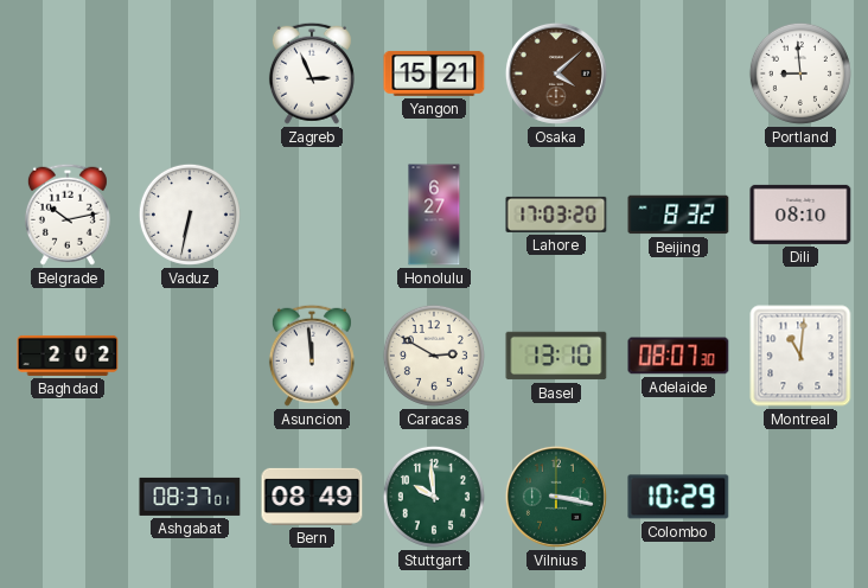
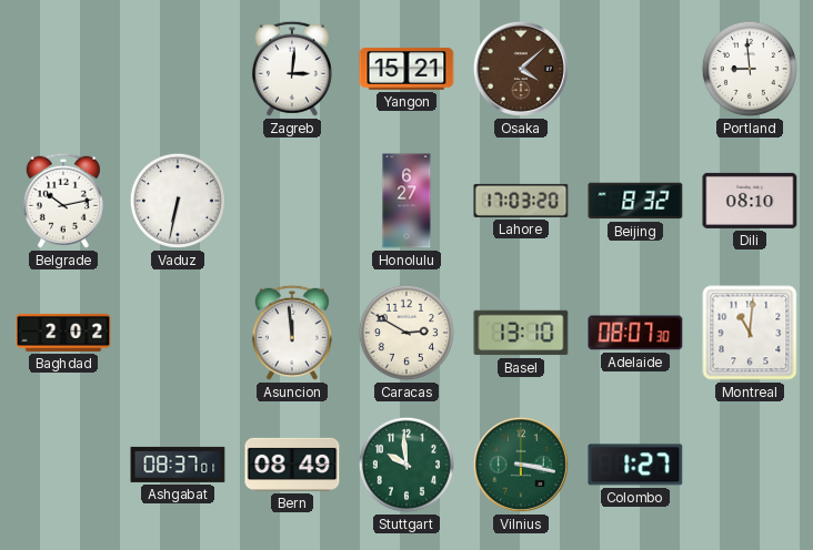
Zagreb: 2:56 -> 3:01 (292, 69)
Colombo: 10:29 -> 1:27 (635, 465)
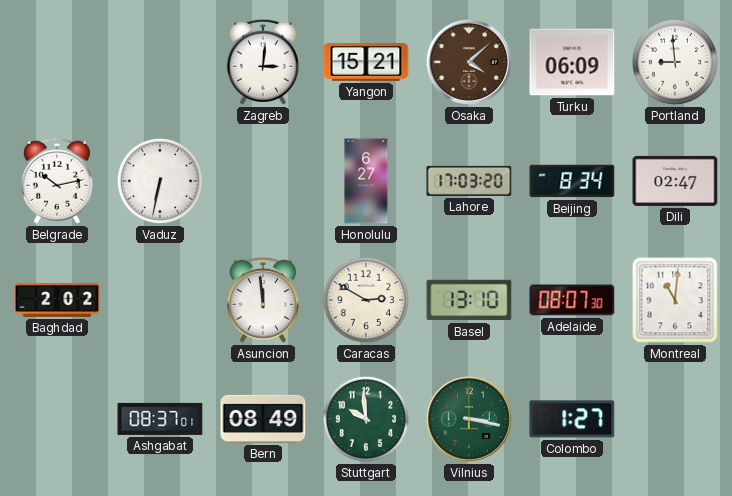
Turku: none -> 06:09 (572, 62)
Beijing: 8:32 -> 8:34 (572, 181)
Dili: 08:10 -> 02:47 (675, 181)
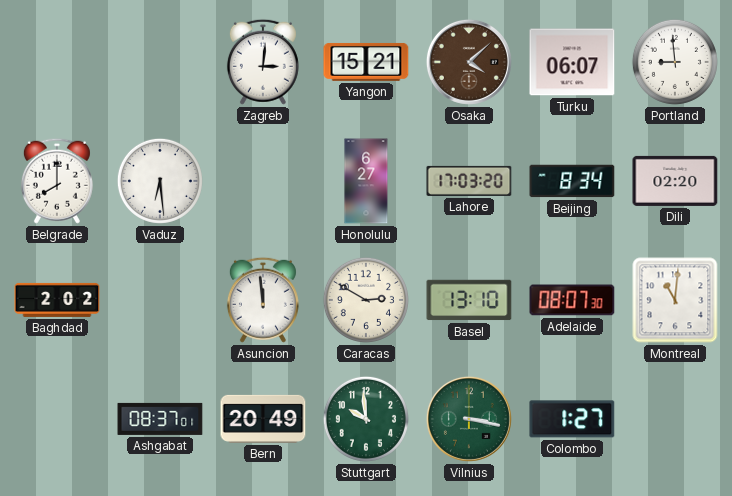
Turku: 06:09 -> 06:07 (572, 62)
Belgrade: 10:13 -> 8:00 (57, 181)
Vaduz: 6:32 -> 6:29 (160, 181)
Dili: 02:47 -> 02:20 (675, 181)
Bern: 08:49 -> 20:49 (263, 419)
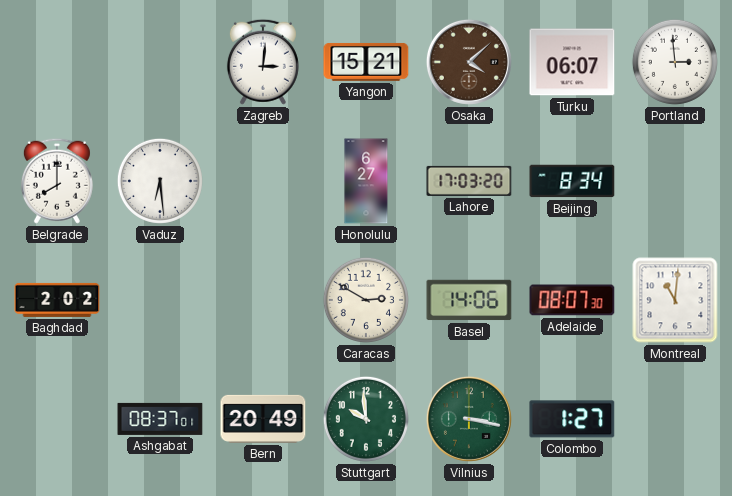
Portland: 8:59 -> 2:59 (675, 62)
Dili: 02:20 -> none (675, 181)
Asuncion: 11:59 -> none (263, 300)
Basel: 13:10 -> 14:06 (469, 300)
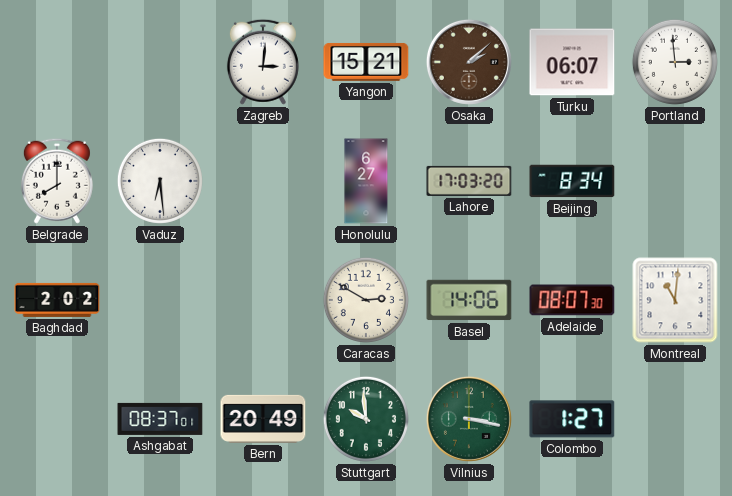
Osaka: 4:08 -> 2:08 (469, 62)
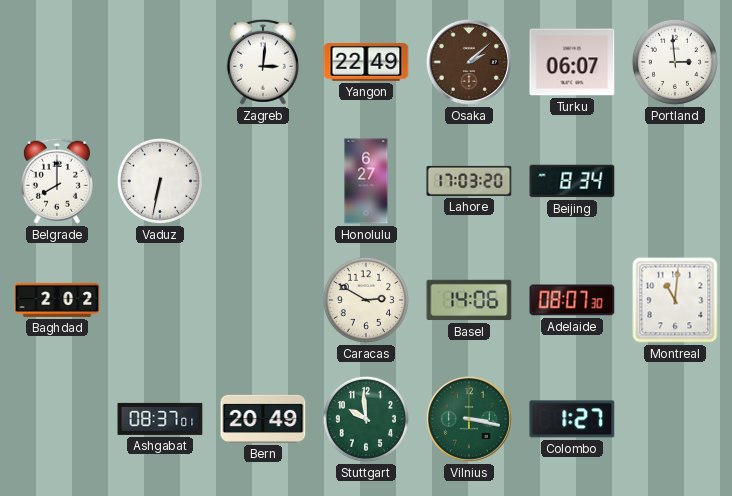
Yangon: 15:21 -> 22:49 (366, 62)
Vaduz: 6:29 -> 6:32 (160, 181)
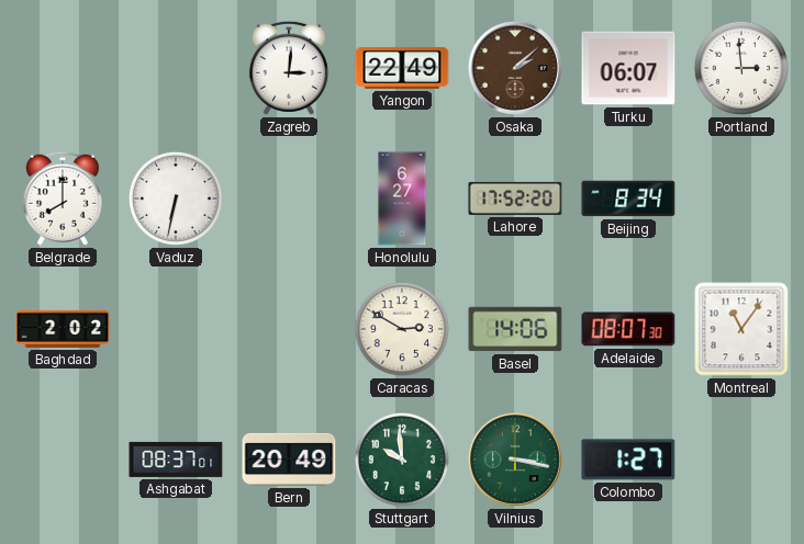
Lahore: 17:03 -> 17:52 (515, 199)
Montreal: 11:01 -> 11:06 (741, 329)
